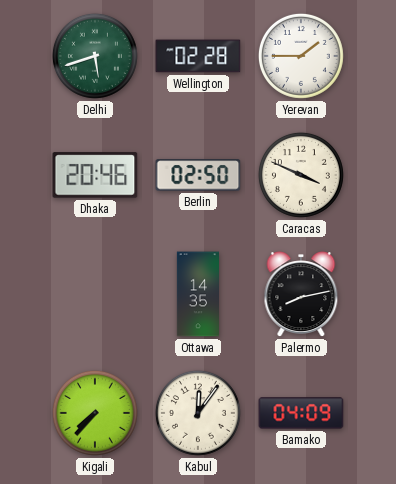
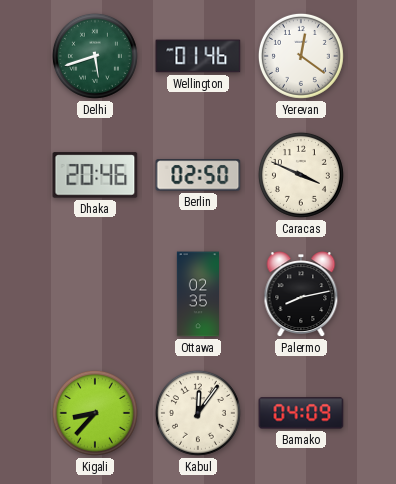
Wellington: 02:28 -> 01:46 (198, 56)
Yerevan: 1:45 -> 12:21 (301, 56)
Ottawa: 14:35 -> 02:35 (197, 294)
Kigali: 7:37 -> 8:37 (95, 413)
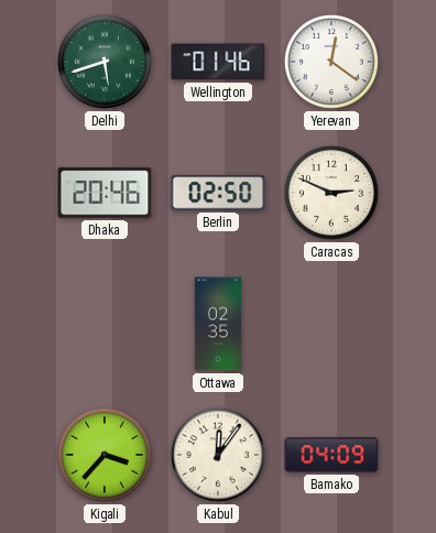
Caracas: 3:49 -> 2:49 (331, 193)
Palermo: 8:13 -> none (301, 294)
Kigali: 8:37 -> 3:37 (105, 455)
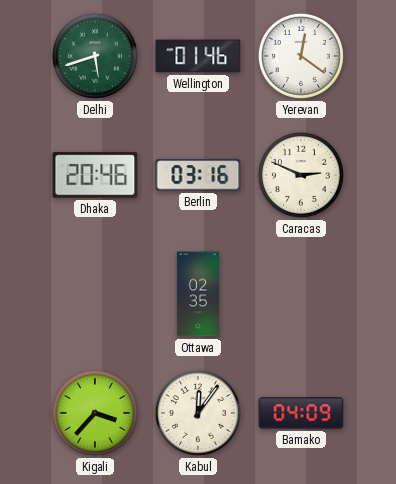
Berlin: 02:50 -> 03:16 (198, 175)
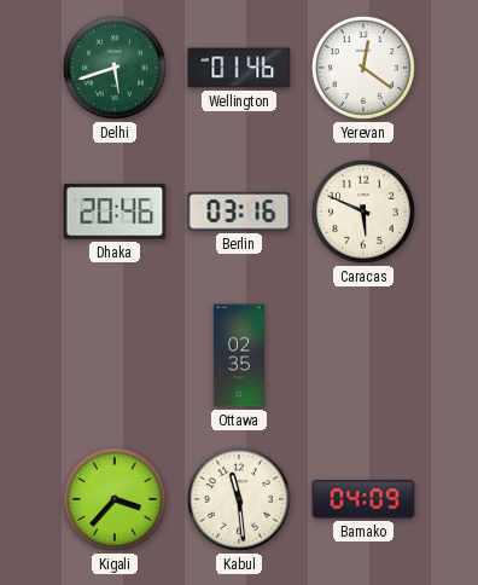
Caracas: 2:49 -> 5:49 (363, 212)
Kabul: 12:06 -> 11:29 (239, 499)
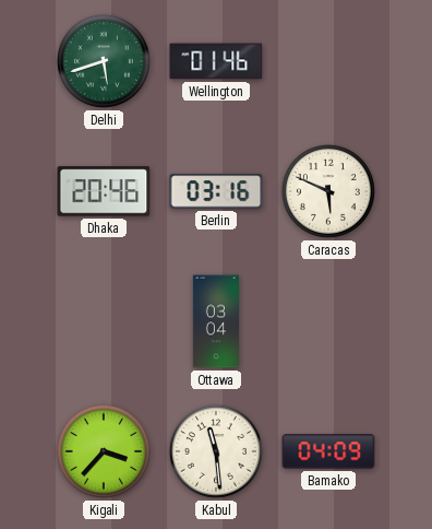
Yerevan: 12:21 -> none (363, 68)
Ottawa: 02:35 -> 03:04 (215, 321)
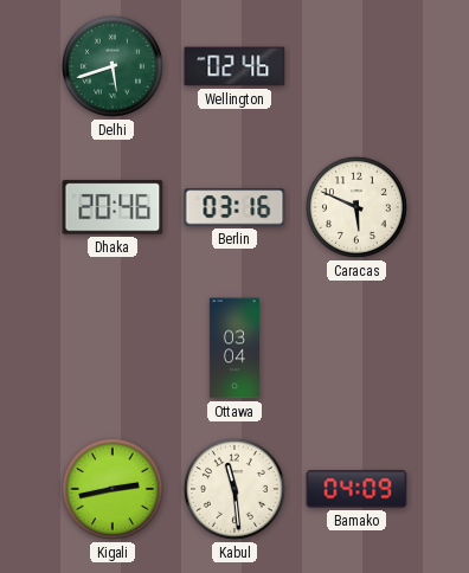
Wellington: 01:46 -> 02:46 (234, 66)
Kigali: 3:37 -> 2:43 (113, 489)
